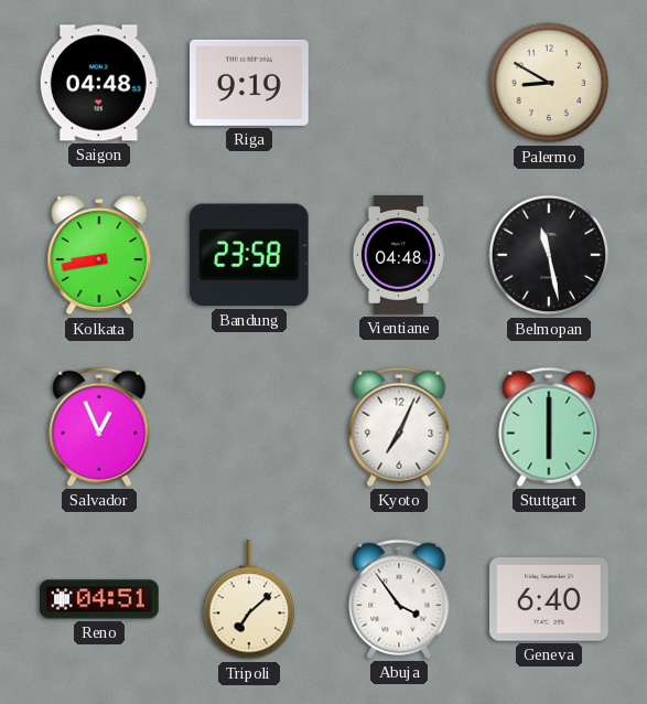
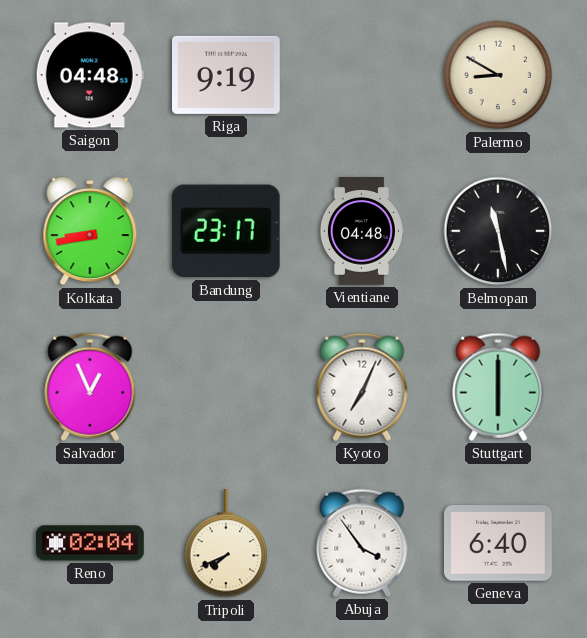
Bandung: 23:58 -> 23:17 (226, 231)
Reno: 04:51 -> 02:04 (90, 543)
Tripoli: 7:08 -> 7:41 (226, 544)
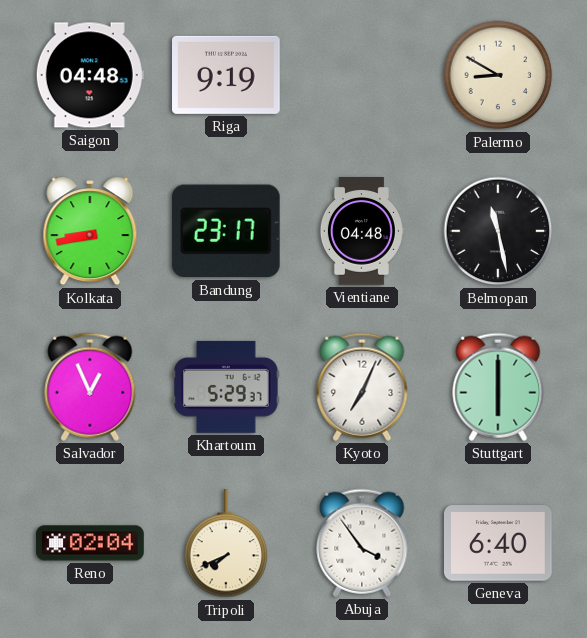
Khartoum: none -> 5:29 (227, 387)
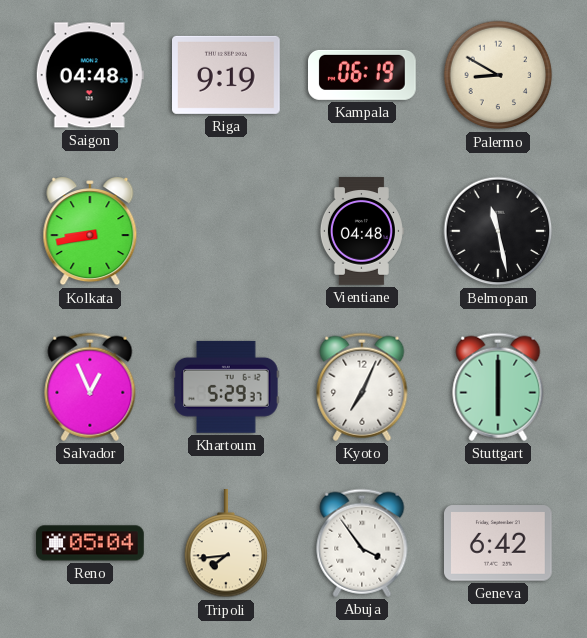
Kampala: none -> 06:19 (363, 75)
Bandung: 23:17 -> none (226, 231)
Reno: 02:04 -> 05:04 (90, 543)
Tripoli: 7:41 -> 7:44 (226, 544)
Geneva: 6:40 -> 6:42 (499, 543)
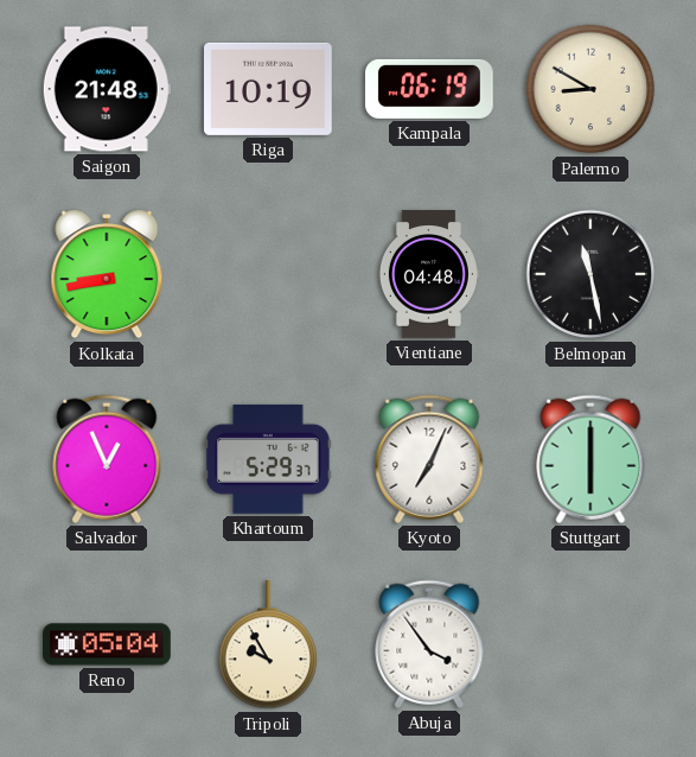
Saigon: 04:48 -> 21:48 (107, 89)
Riga: 9:19 -> 10:19 (269, 89)
Tripoli: 7:44 -> 9:55 (268, 645)
Geneva: 6:42 -> none (499, 543)
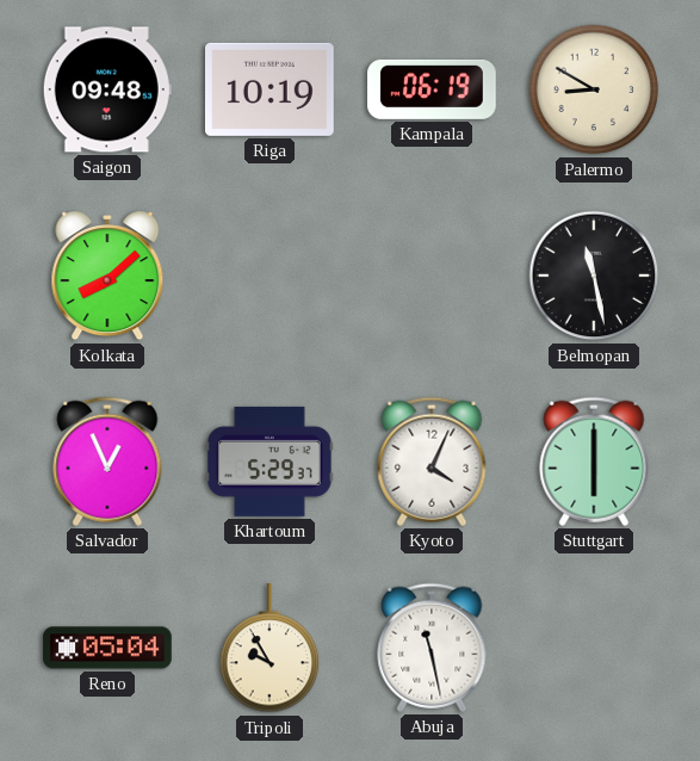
Saigon: 21:48 -> 09:48 (107, 89)
Kolkata: 8:43 -> 8:08 (107, 276)
Vientiane: 04:48 -> none (428, 274)
Kyoto: 7:04 -> 4:04 (432, 462)
Abuja: 3:54 -> 11:28 (432, 648)
